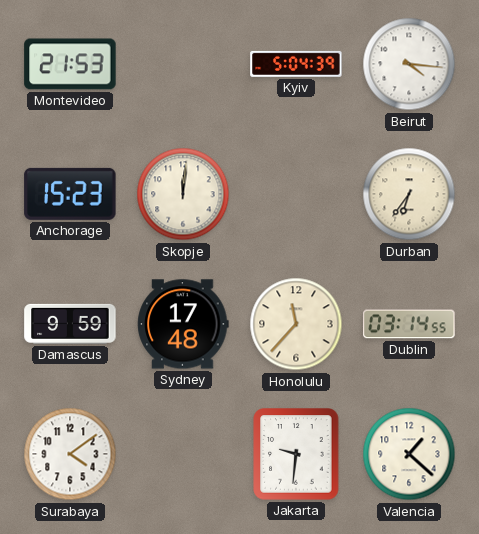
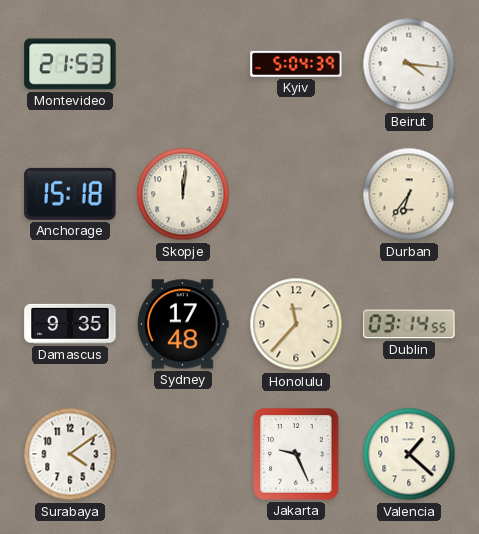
Anchorage: 15:23 -> 15:18 (70, 194)
Damascus: 9:59 -> 9:35 (70, 324)
Jakarta: 9:31 -> 9:26 (296, 454)
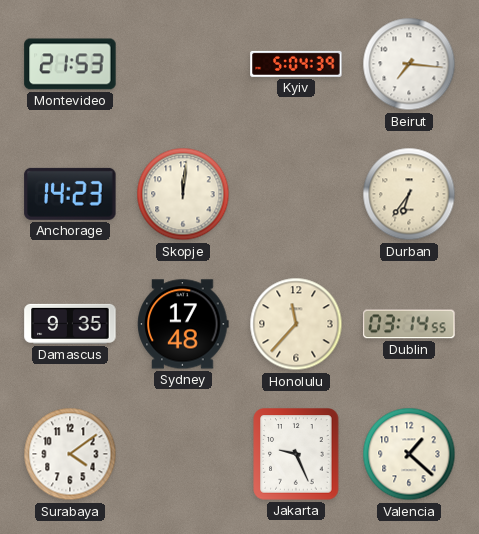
Beirut: 4:16 -> 7:16 (409, 64)
Anchorage: 15:18 -> 14:23 (70, 194)
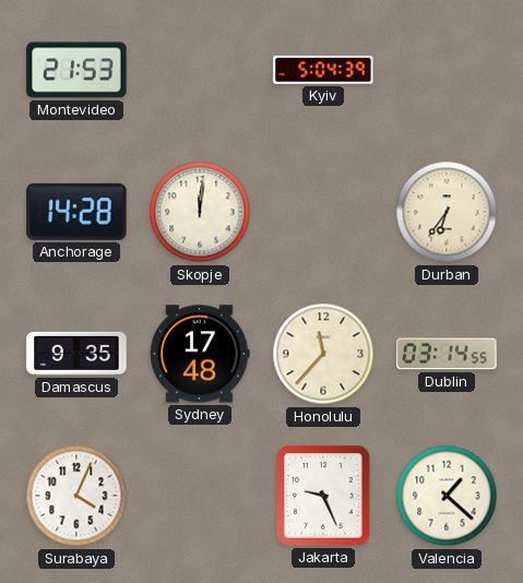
Beirut: 7:16 -> none (409, 64)
Anchorage: 14:23 -> 14:28 (76, 212)
Surabaya: 4:09 -> 4:04 (76, 496)
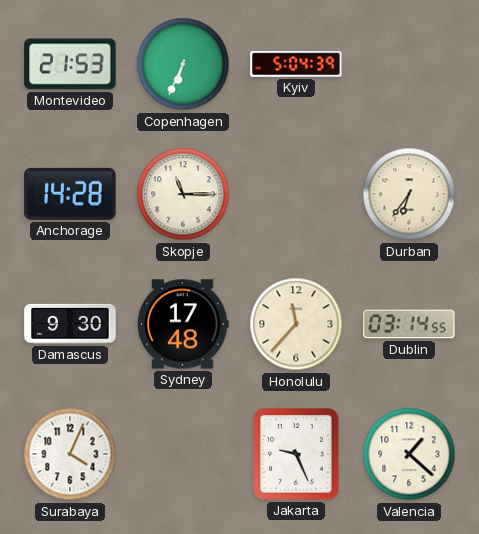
Copenhagen: none -> 6:34 (183, 64)
Skopje: 12:01 -> 11:15 (183, 194)
Damascus: 9:35 -> 9:30 (70, 324)
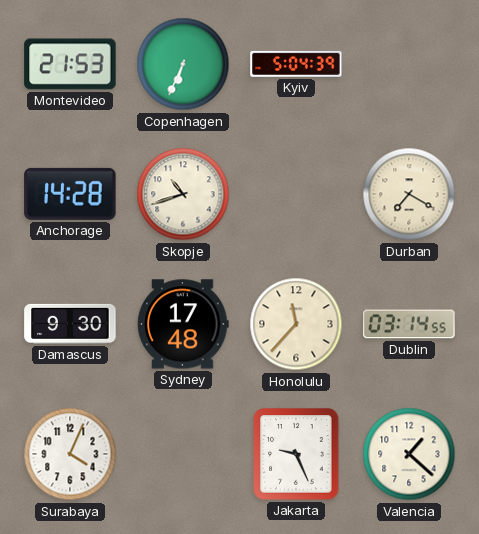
Skopje: 11:15 -> 10:42 (183, 194)
Durban: 6:36 -> 7:20 (409, 194)
